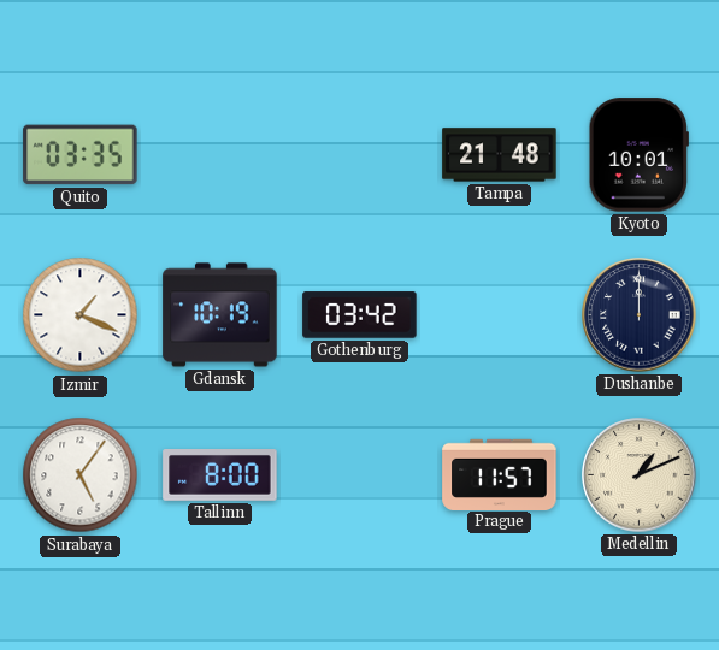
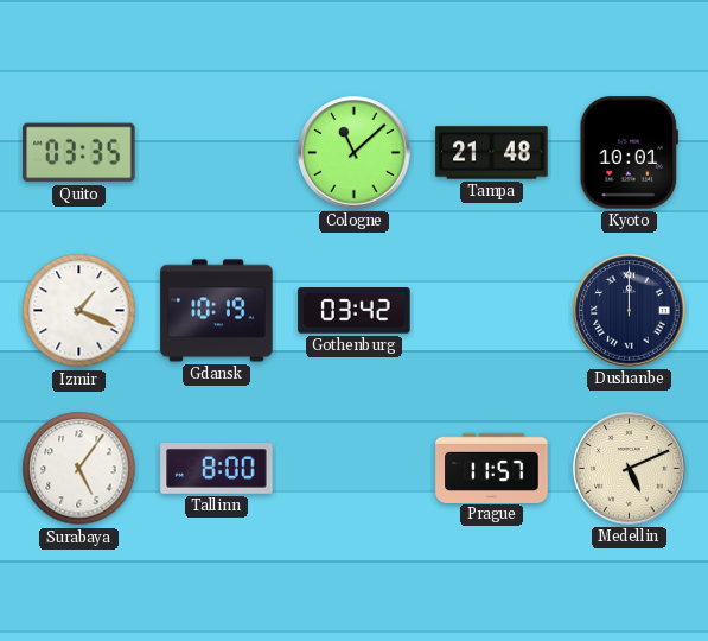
Cologne: none -> 11:08 (355, 153)
Medellin: 1:11 -> 5:11 (630, 469)
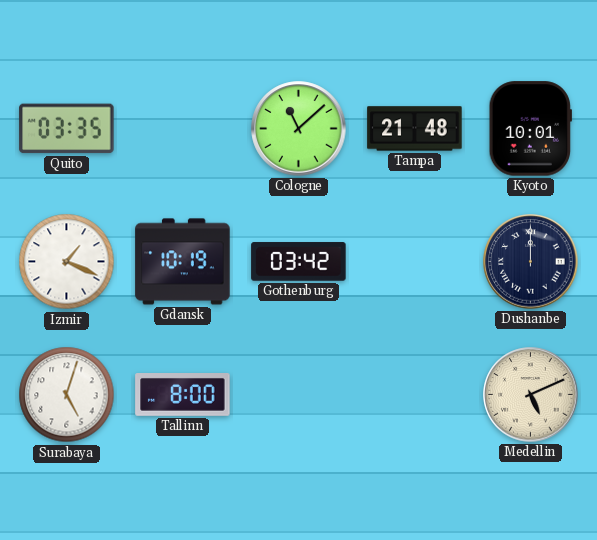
Surabaya: 5:06 -> 5:03 (67, 395)
Prague: 11:57 -> none (492, 468)
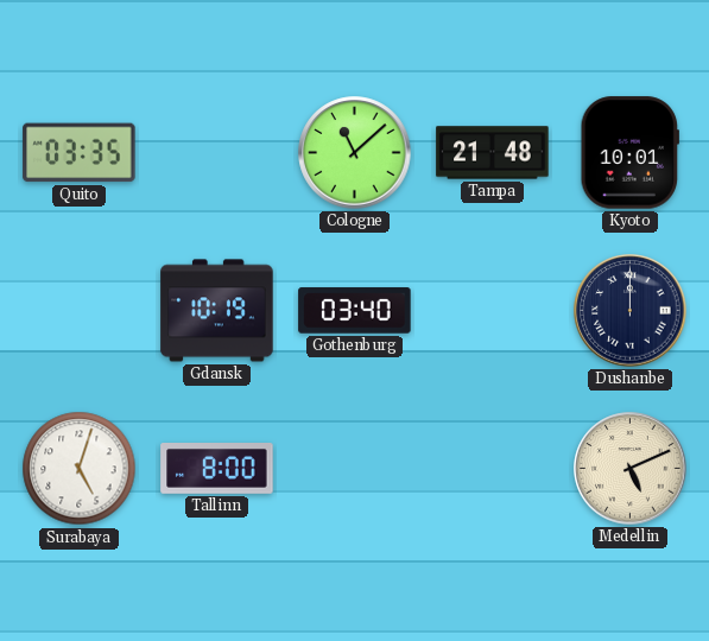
Izmir: 1:19 -> none (67, 262)
Gothenburg: 03:42 -> 03:40 (355, 311)
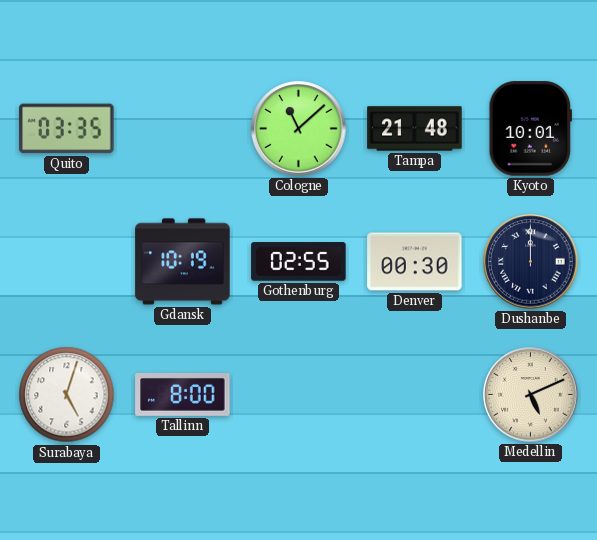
Gothenburg: 03:40 -> 02:55 (299, 262)
Denver: none -> 00:30 (415, 262)
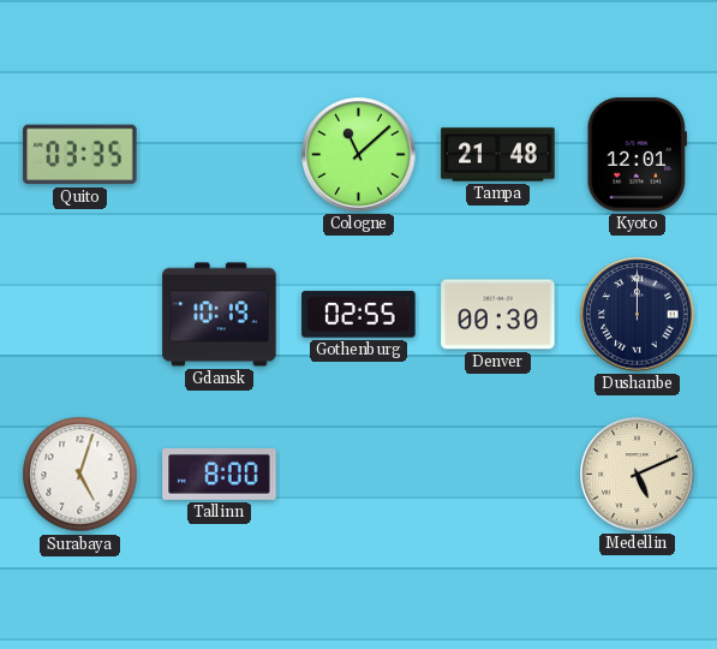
Kyoto: 10:01 -> 12:01 (637, 155)
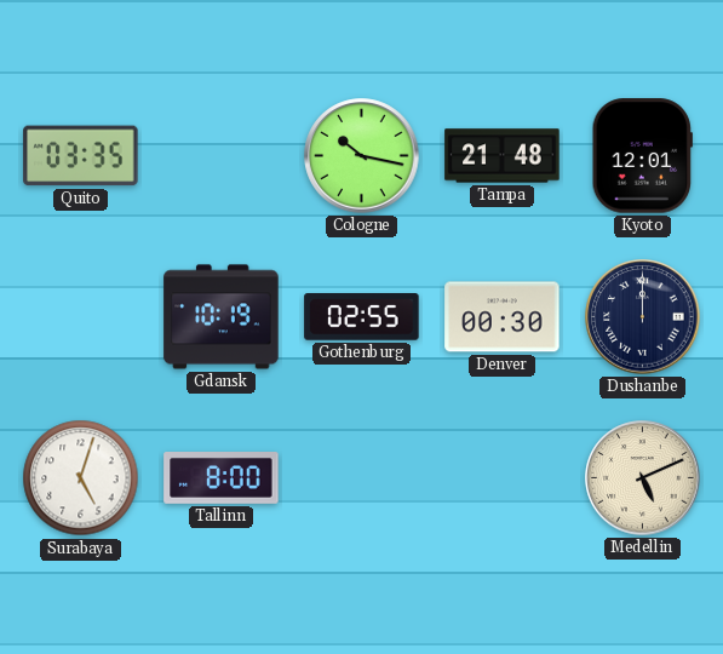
Cologne: 11:08 -> 10:17 (362, 156)
